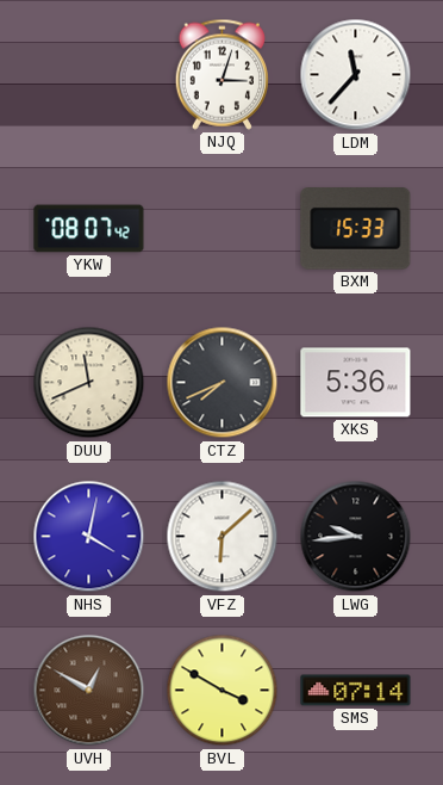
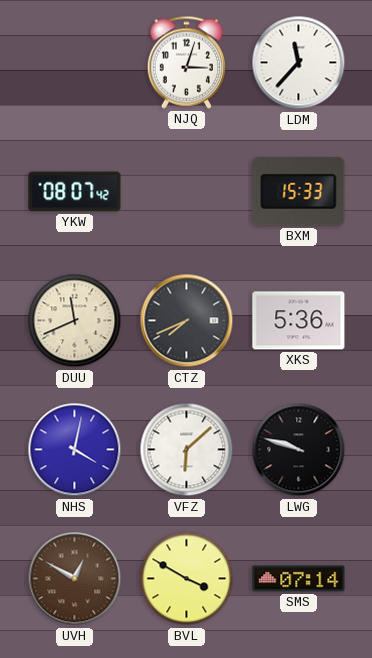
LWG: 9:44 -> 9:48 (299, 450)
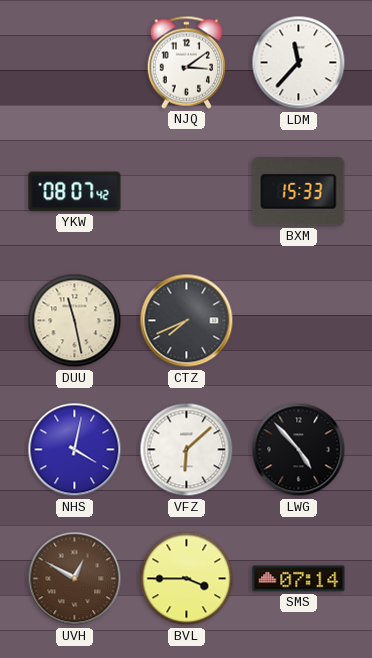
NJQ: 3:03 -> 3:09 (186, 62)
DUU: 11:41 -> 11:28 (75, 321)
XKS: 5:36 -> none (299, 321)
LWG: 9:48 -> 4:53 (299, 450)
BVL: 3:50 -> 3:45 (187, 579)
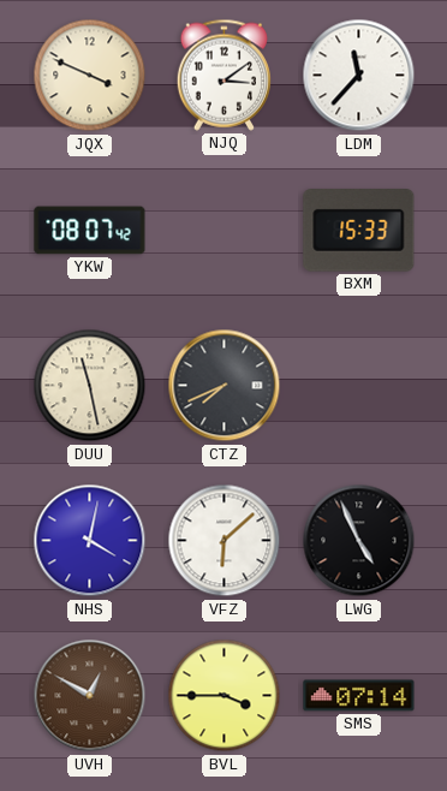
JQX: none -> 3:49 (90, 76)
LWG: 4:53 -> 4:56 (359, 541)
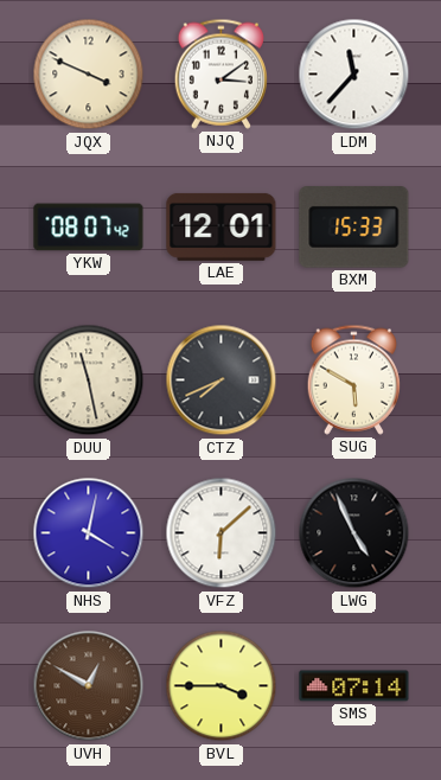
LAE: none -> 12:01 (222, 226)
SUG: none -> 5:50 (353, 379)
